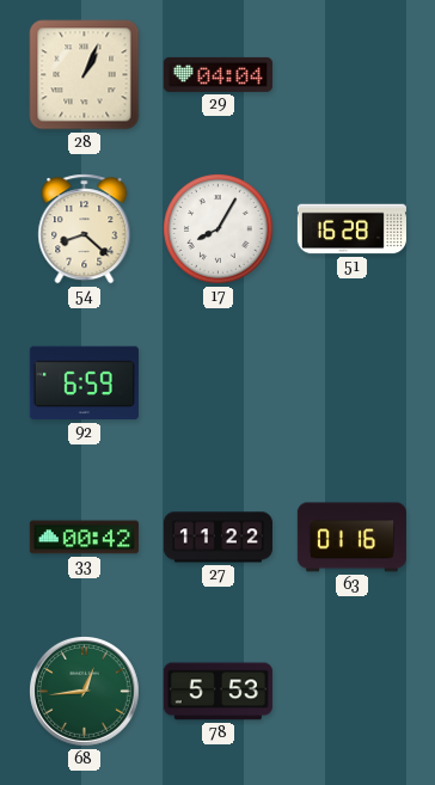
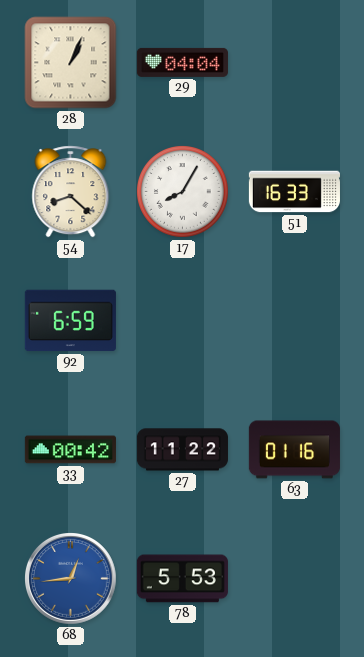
51: 16:28 -> 16:33 (294, 192)
68 dial: green -> blue (71, 579)
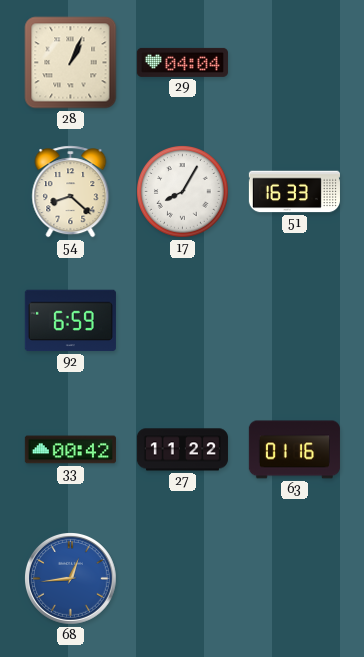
78: 5:53 -> none (182, 579)
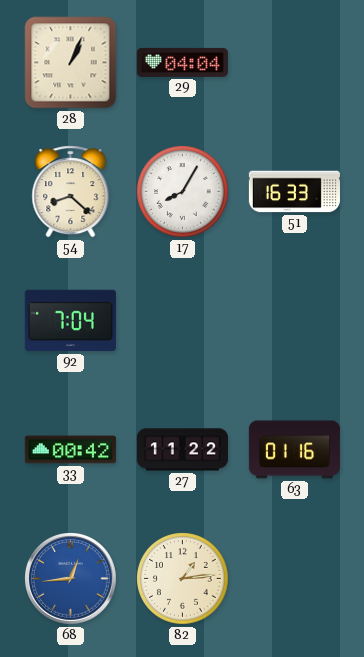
92: 6:59 -> 7:04 (70, 321)
82: none -> 1:14 (183, 579)
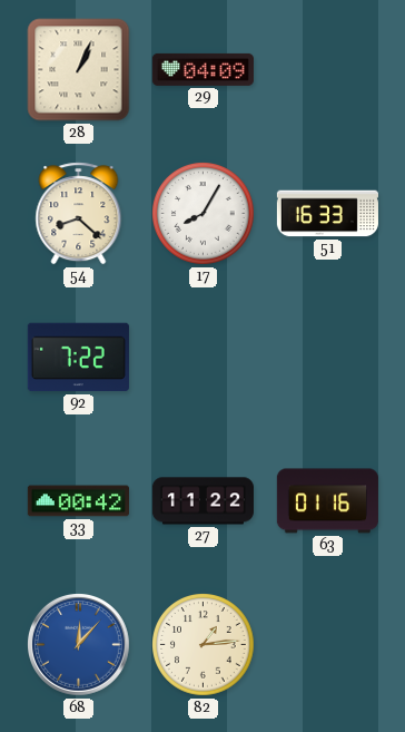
29: 04:04 -> 04:09 (202, 69)
92: 7:04 -> 7:22 (78, 358)
68: 12:44 -> 12:07 (79, 645)
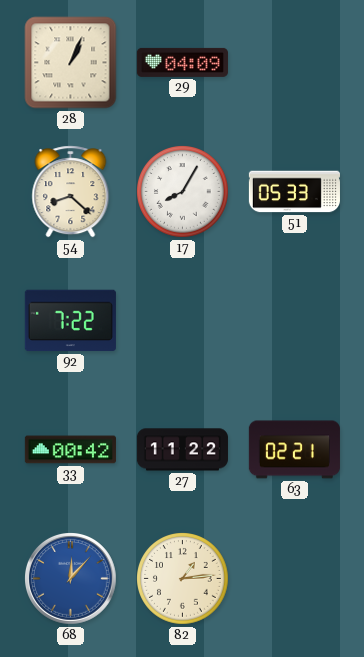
51: 16:33 -> 05:33 (294, 192)
63: 01:16 -> 02:21 (294, 450)
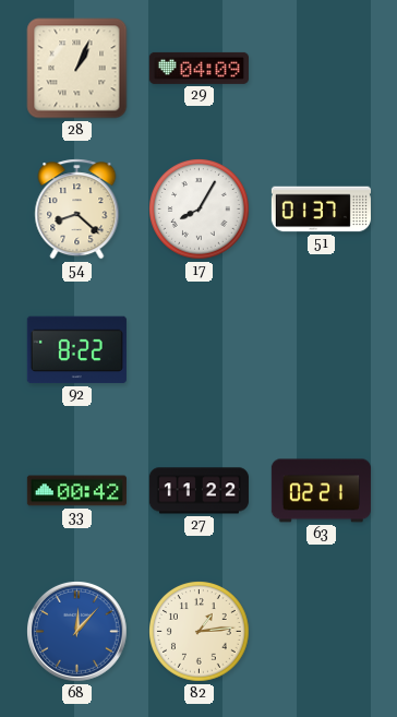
51: 05:33 -> 01:37 (321, 210)
92: 7:22 -> 8:22 (76, 350)
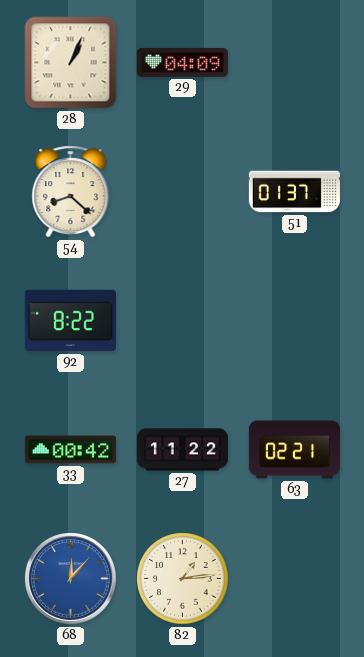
17: 8:05 -> none (200, 210)
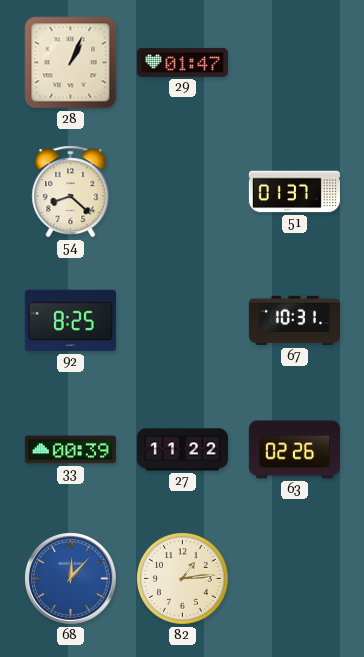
29: 04:09 -> 01:47 (182, 62)
92: 8:22 -> 8:25 (70, 321)
67: none -> 10:31 (294, 321)
33: 00:42 -> 00:39 (70, 450)
63: 02:21 -> 02:26 (294, 450)
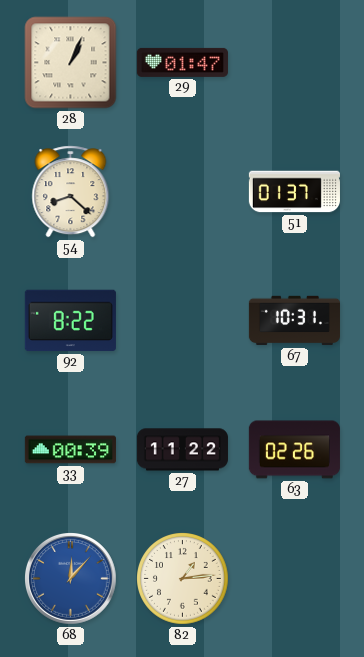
92: 8:25 -> 8:22 (70, 321)
